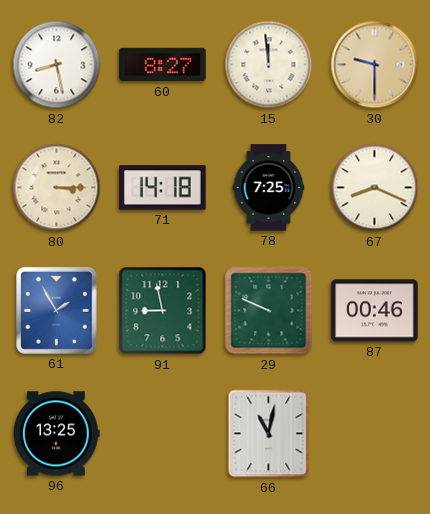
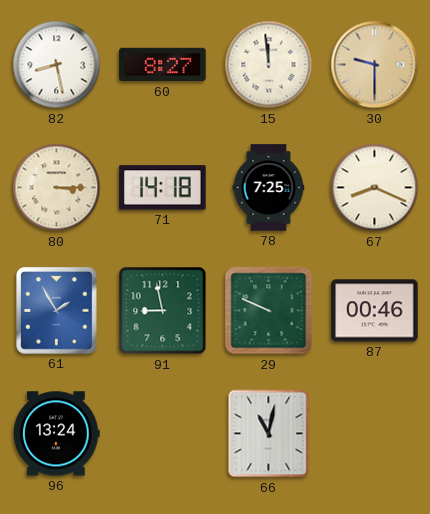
96: 13:25 -> 13:24 (57, 434)
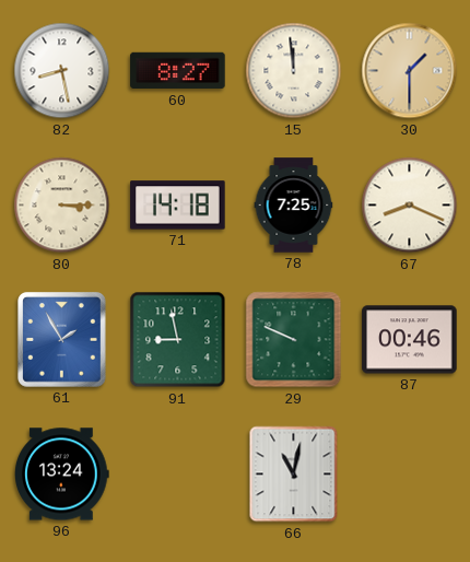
30: 9:30 -> 1:30 (410, 71)
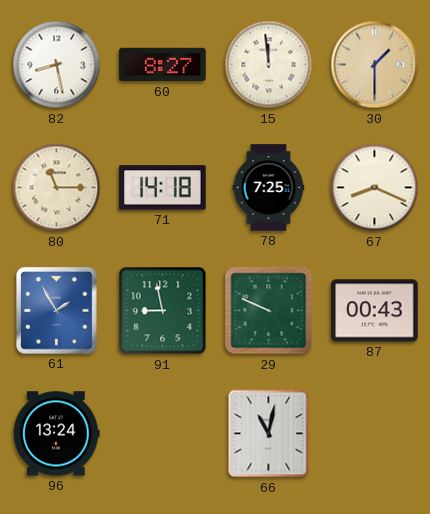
80: 3:15 -> 11:15 (57, 188)
87: 00:46 -> 00:43 (375, 311)
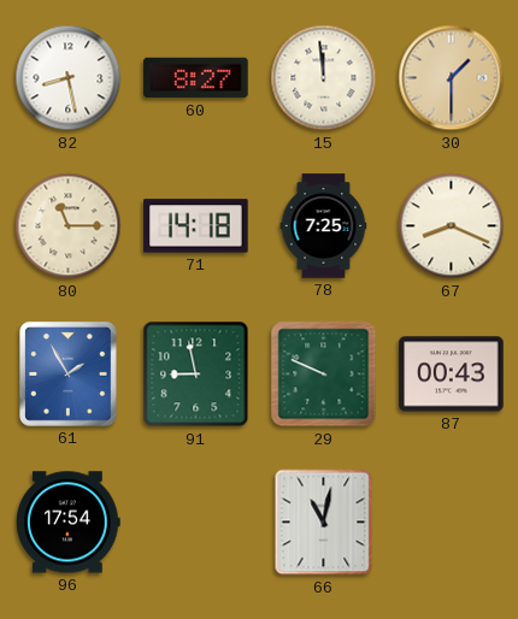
96: 13:24 -> 17:54 (69, 523)
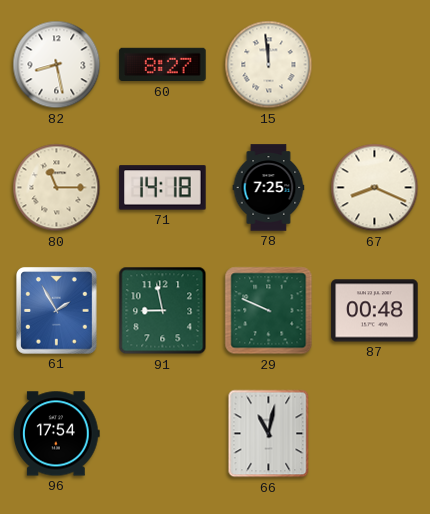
30: 1:30 -> none (452, 78)
87: 00:43 -> 00:48 (375, 311)
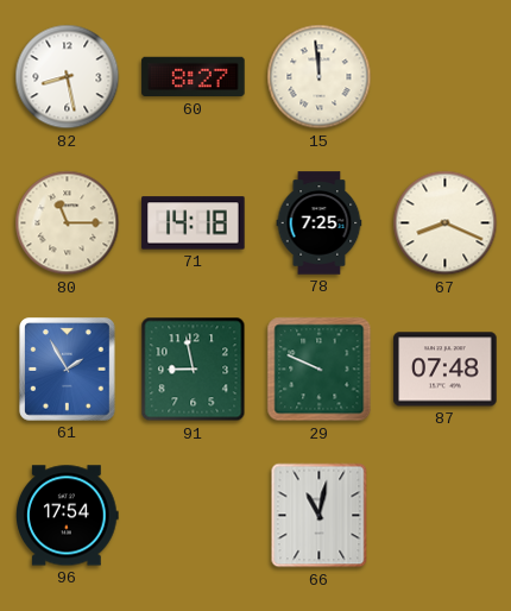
87: 00:48 -> 07:48 (446, 370)
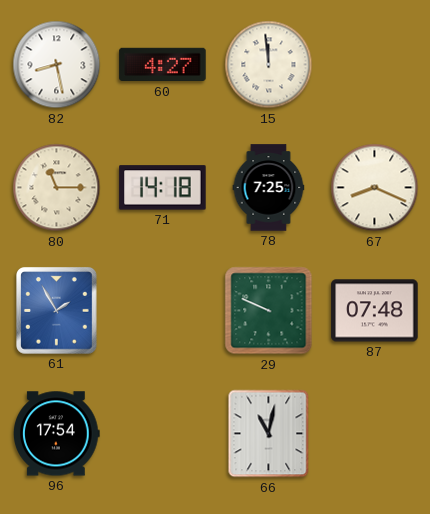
60: 8:27 -> 4:27 (163, 65)
91: 8:58 -> none (194, 370)
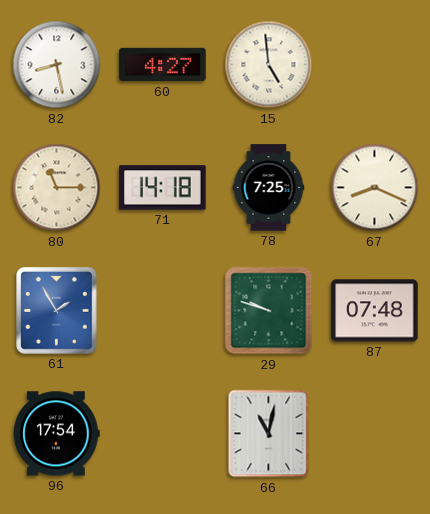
15: 11:59 -> 4:59 (269, 65)
29: 9:49 -> 9:48 (269, 311)
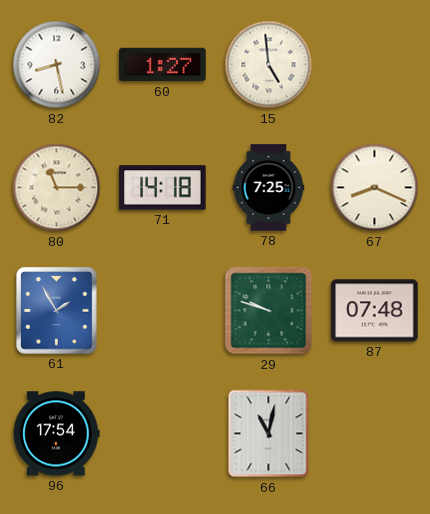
60: 4:27 -> 1:27 (163, 65)
